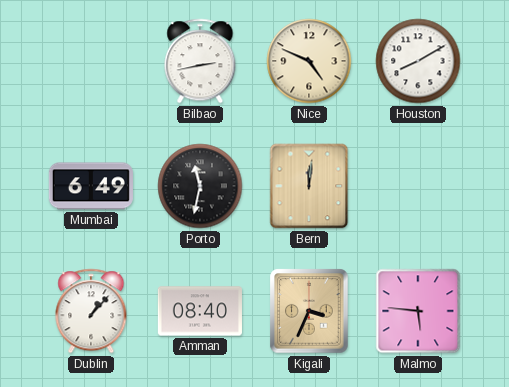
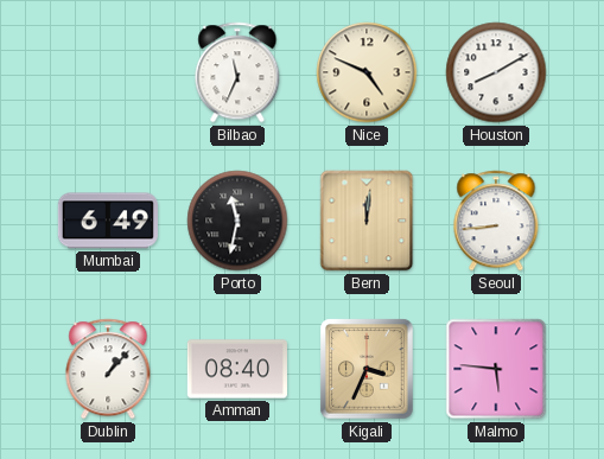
Bilbao: 2:43 -> 11:34 (237, 72)
Seoul: none -> 8:44 (496, 221)
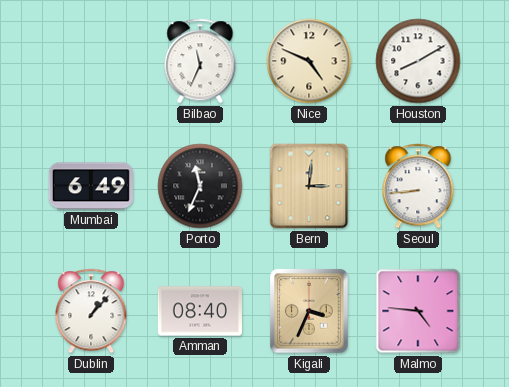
Porto: 11:32 -> 11:34 (200, 186)
Bern: 12:01 -> 3:01 (309, 186)
Malmo: 5:46 -> 4:46 (418, 311)
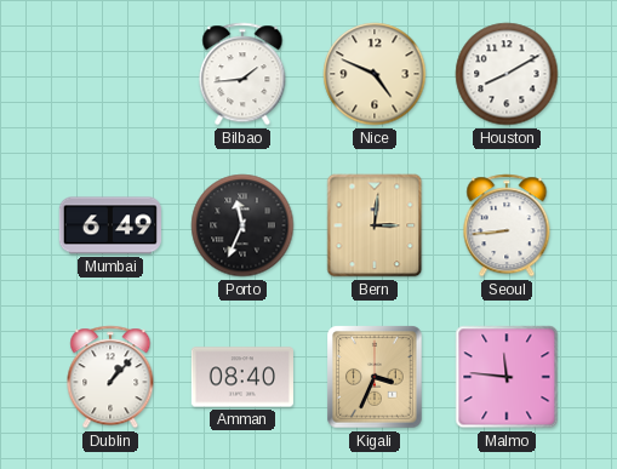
Bilbao: 11:34 -> 1:44 (242, 74)
Malmo: 4:46 -> 11:46 (507, 377)
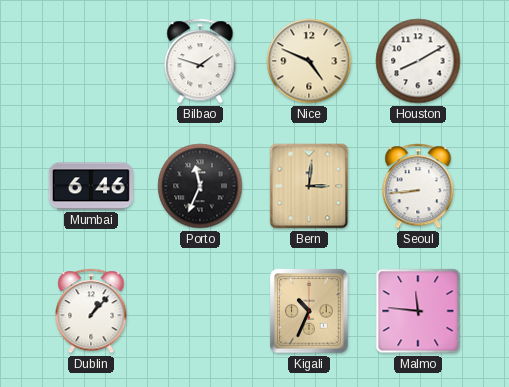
Bilbao: 1:44 -> 1:48 (200, 61)
Mumbai: 6:49 -> 6:46 (91, 186)
Amman: 08:40 -> none (242, 377)
Kigali: 3:34 -> 10:34 (309, 311)
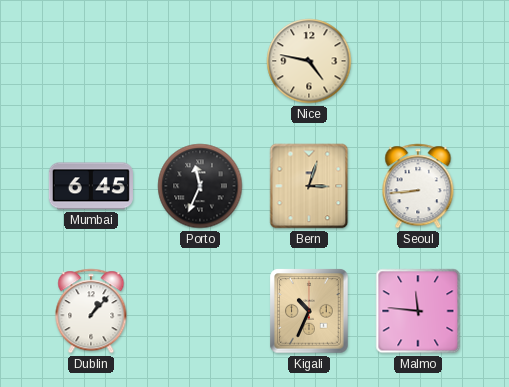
Bilbao: 1:48 -> none (200, 61)
Nice: 4:49 -> 4:47 (309, 61)
Houston: 8:10 -> none (418, 61)
Mumbai: 6:46 -> 6:45 (91, 186)
Bern: 3:01 -> 3:03 (309, 186)
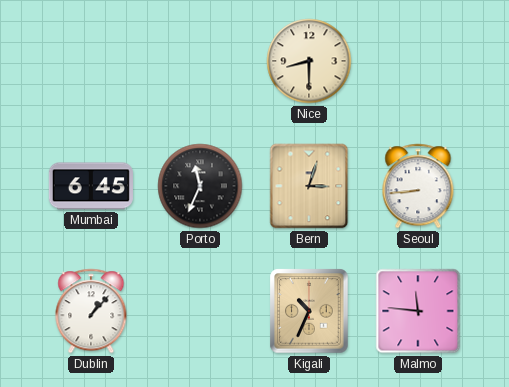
Nice: 4:47 -> 8:30 (309, 61)
